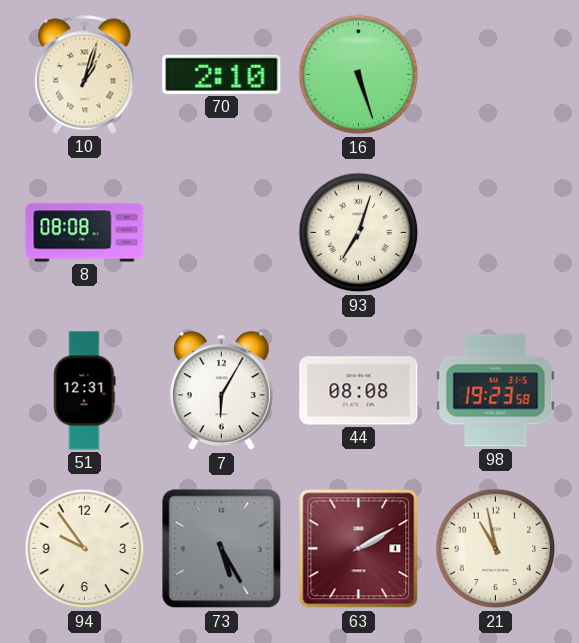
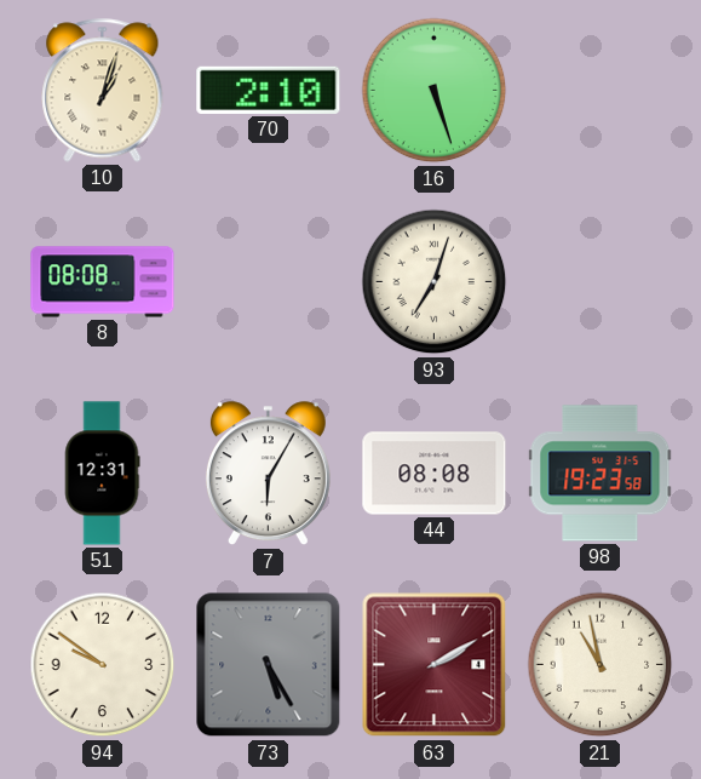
94: 9:54 -> 9:51 (103, 665)
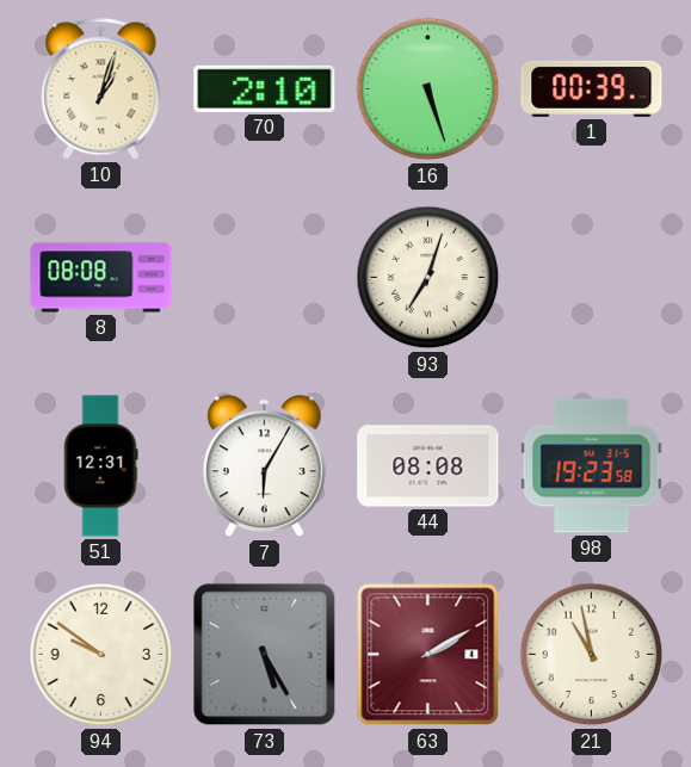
1: none -> 00:39 (592, 88)
